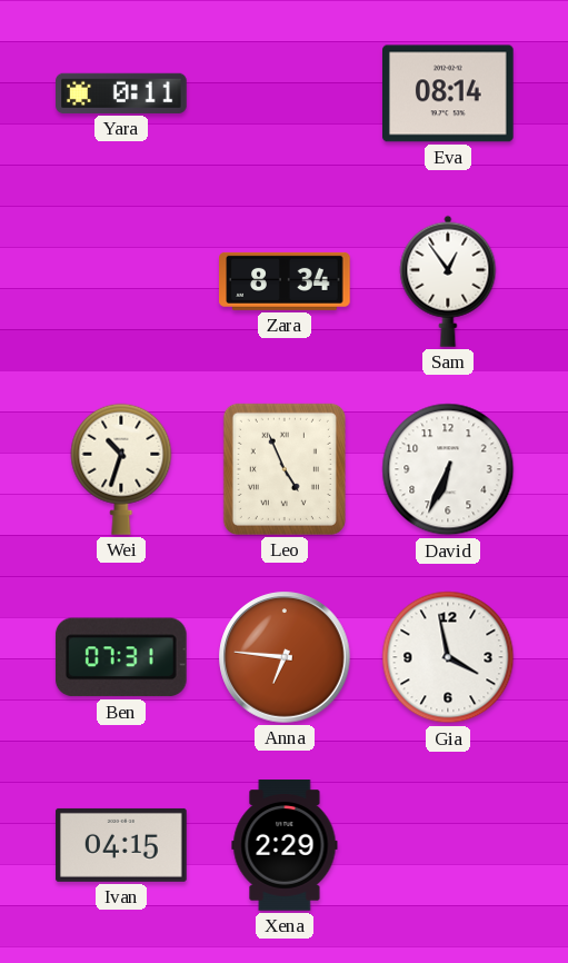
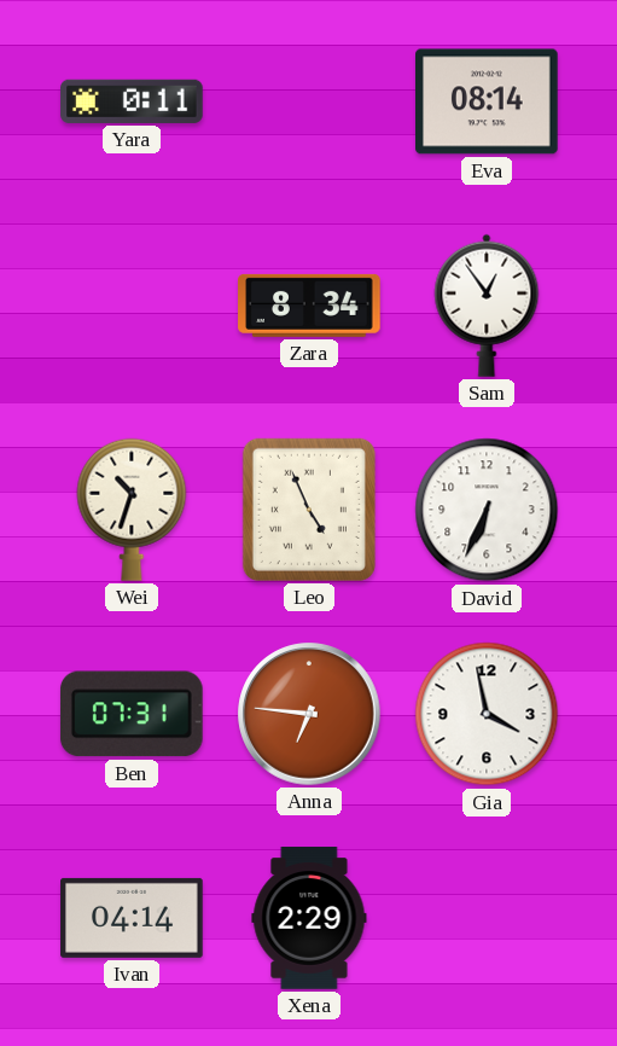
Ivan: 04:15 -> 04:14 (132, 918)
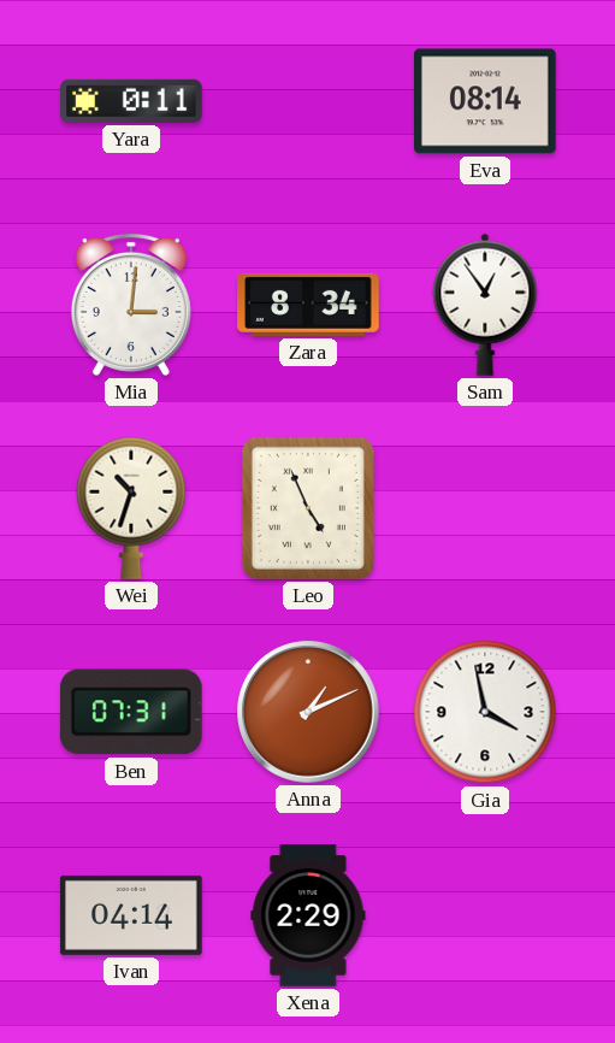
Mia: none -> 3:01 (131, 305)
David: 6:34 -> none (487, 510)
Anna: 6:46 -> 1:11 (308, 712)
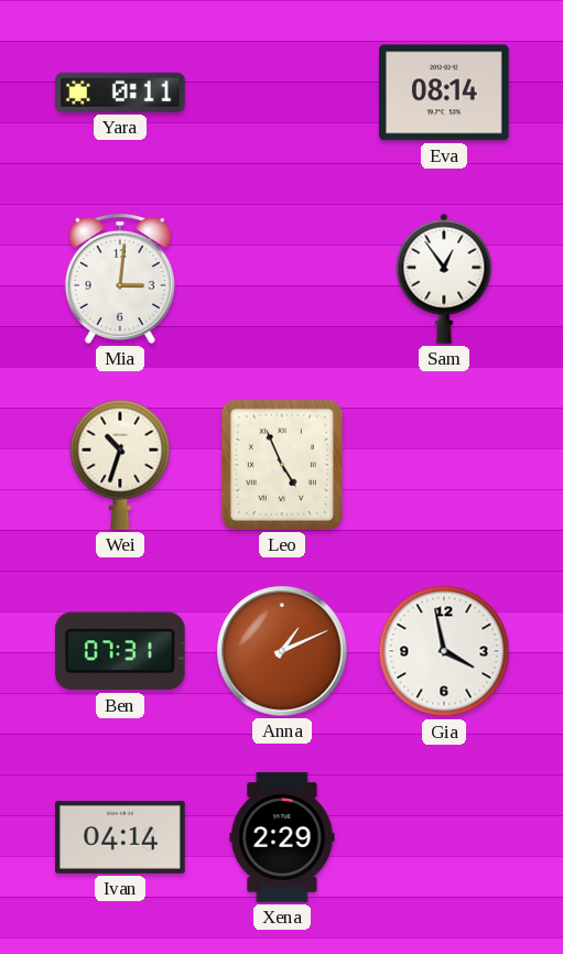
Zara: 8:34 -> none (308, 305)
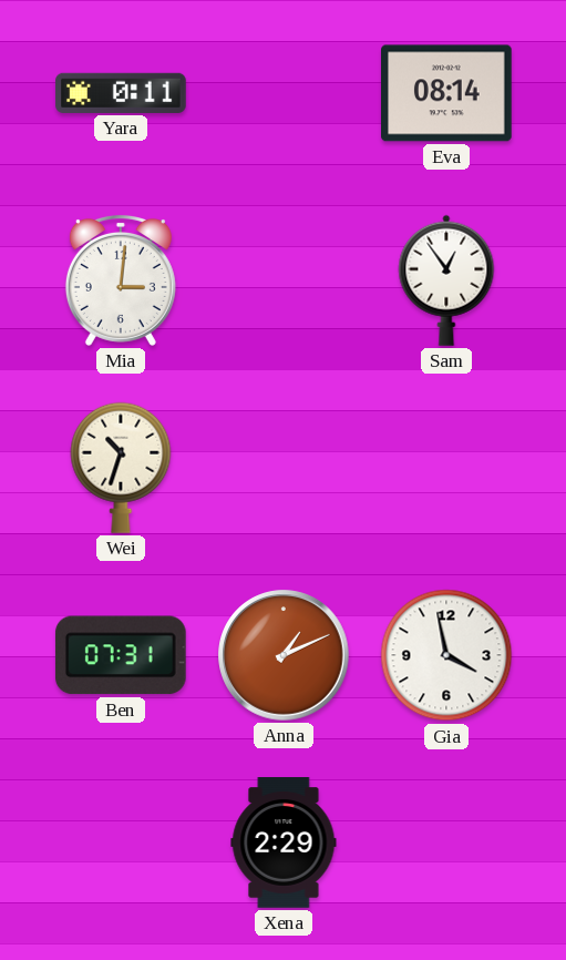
Leo: 4:56 -> none (282, 465)
Ivan: 04:14 -> none (120, 837)
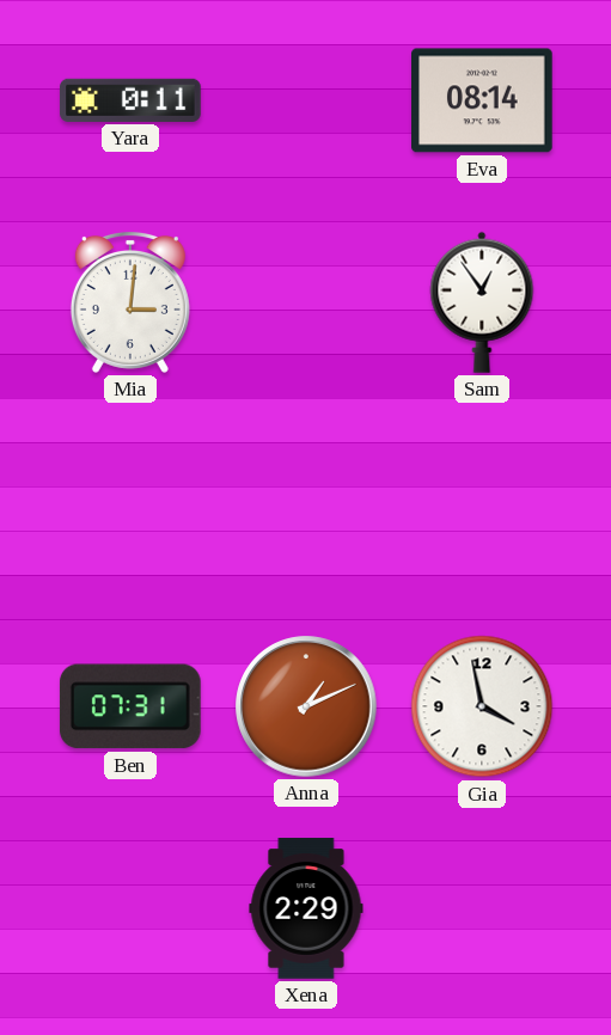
Wei: 10:33 -> none (121, 468)
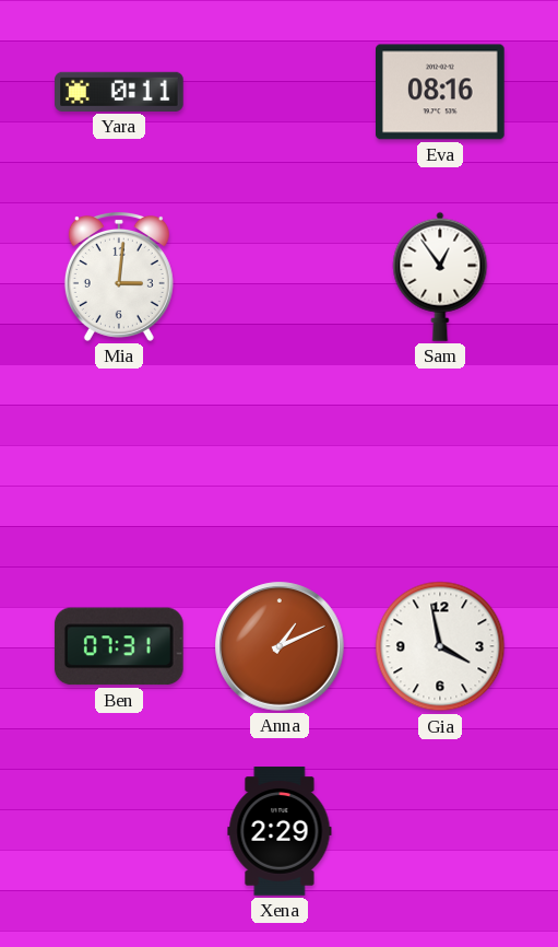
Eva: 08:14 -> 08:16 (441, 92)
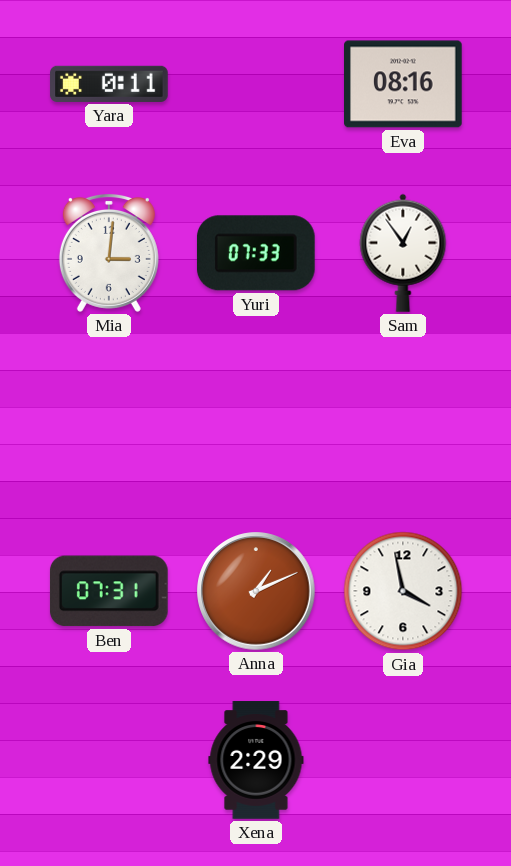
Yuri: none -> 07:33 (256, 253)
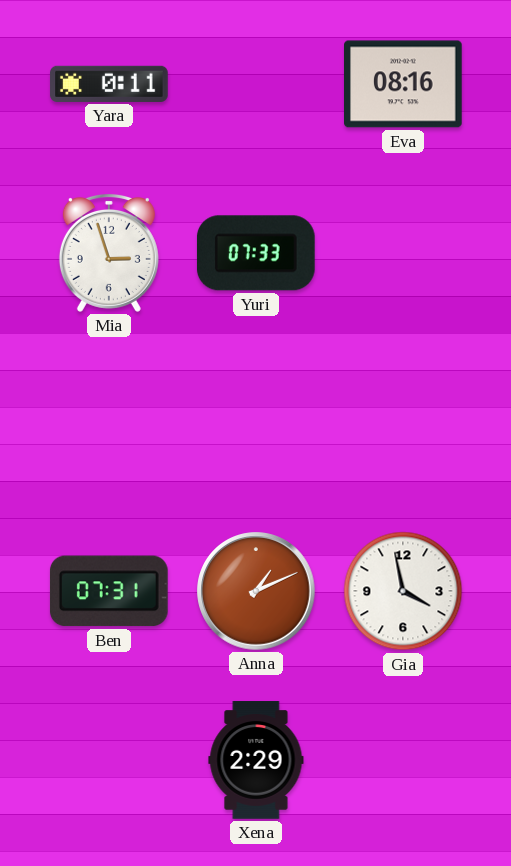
Mia: 3:01 -> 2:57 (109, 253)
Sam: 12:54 -> none (403, 253)
